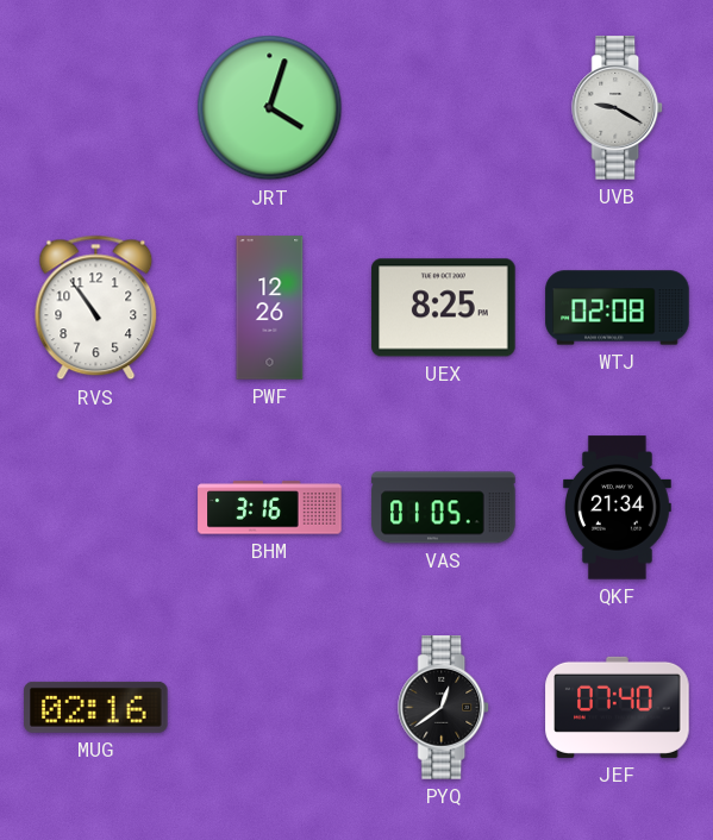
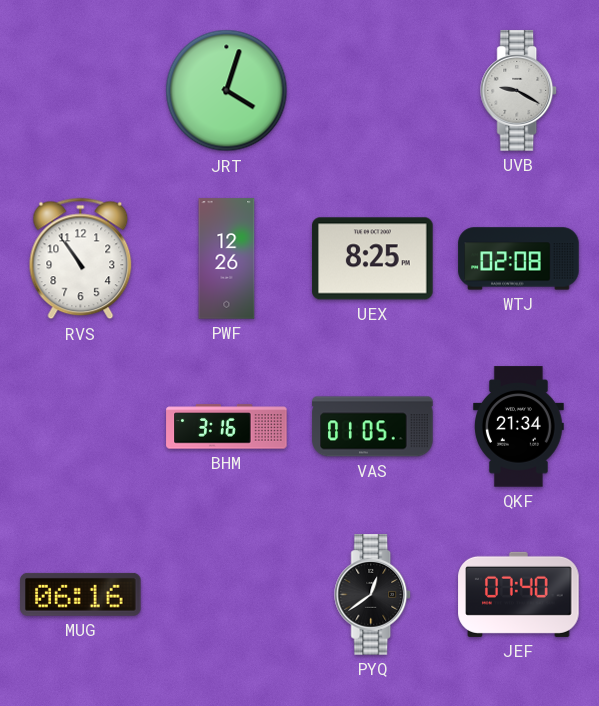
MUG: 02:16 -> 06:16 (81, 594)
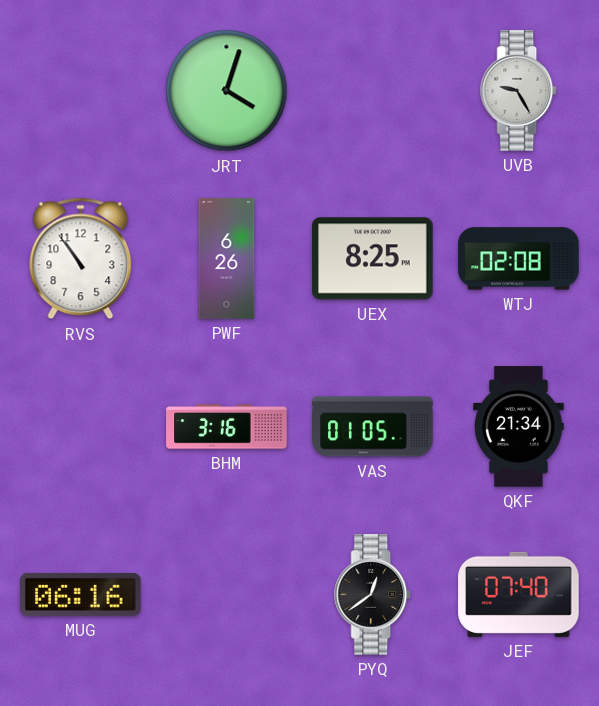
UVB: 9:20 -> 9:25 (519, 91)
PWF: 12:26 -> 6:26 (227, 259)
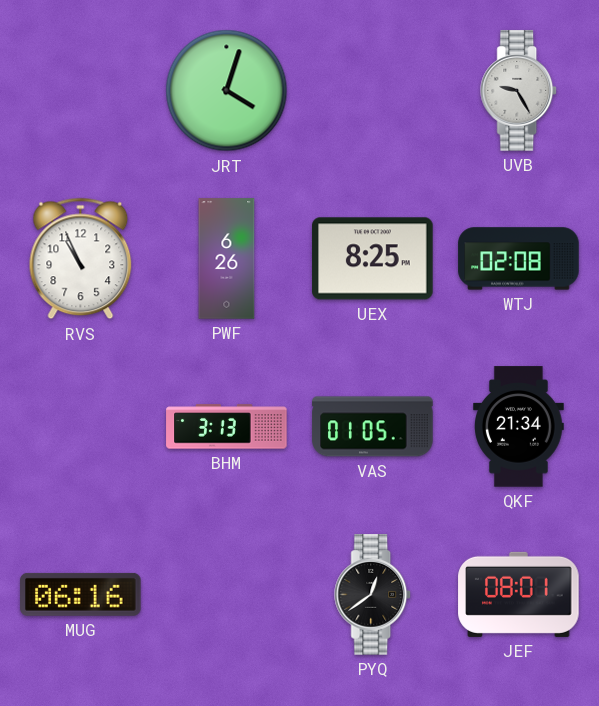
RVS: 10:54 -> 10:56 (81, 259)
BHM: 3:16 -> 3:13 (227, 427)
JEF: 07:40 -> 08:01 (519, 594)
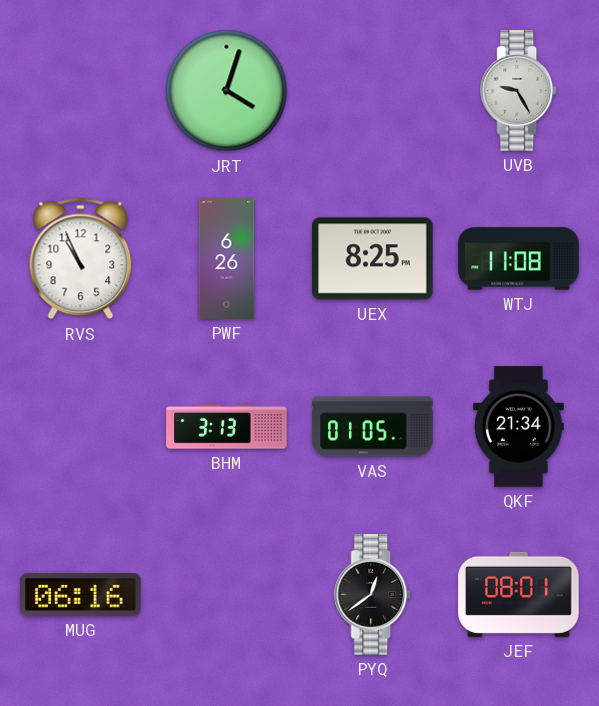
WTJ: 02:08 -> 11:08 (519, 259)
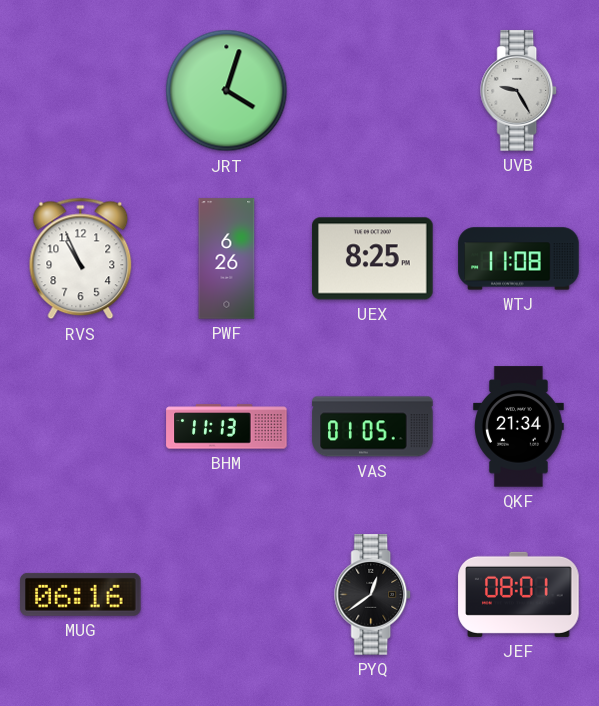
BHM: 3:13 -> 11:13 (227, 427)
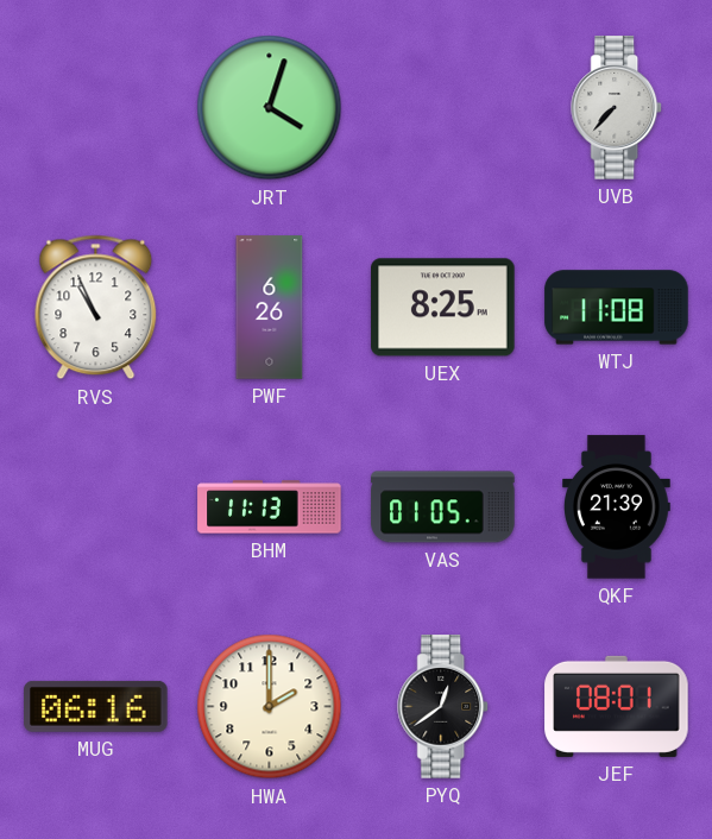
UVB: 9:25 -> 7:37 (617, 108)
QKF: 21:34 -> 21:39 (617, 507)
HWA: none -> 2:00 (270, 707)
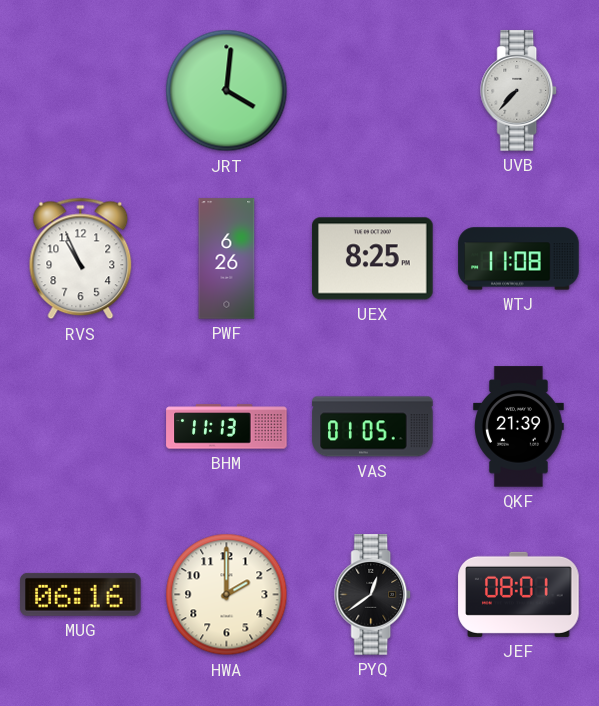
JRT: 4:03 -> 4:01 (227, 91)
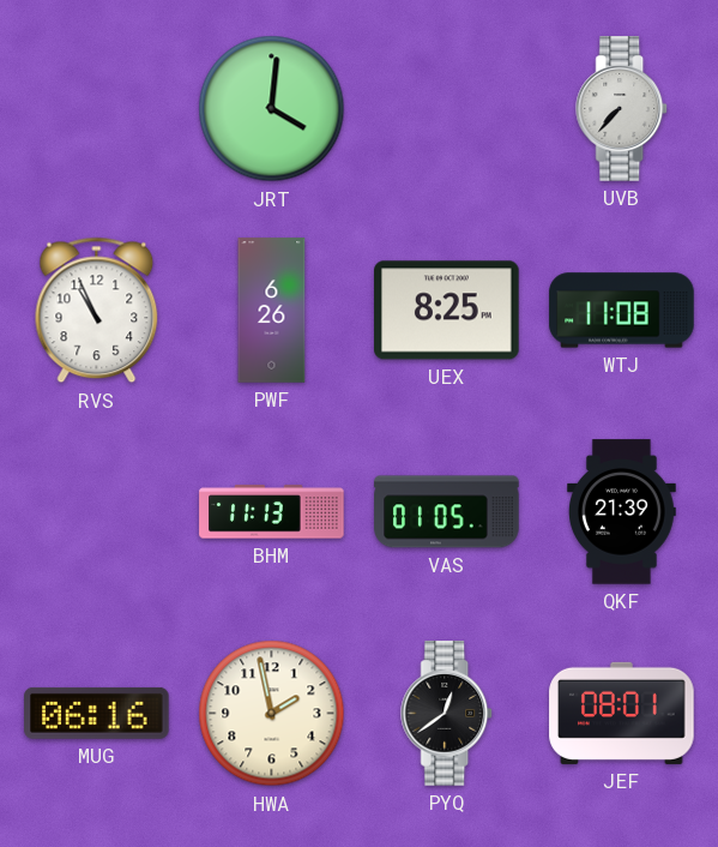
HWA: 2:00 -> 1:58 (272, 714)
